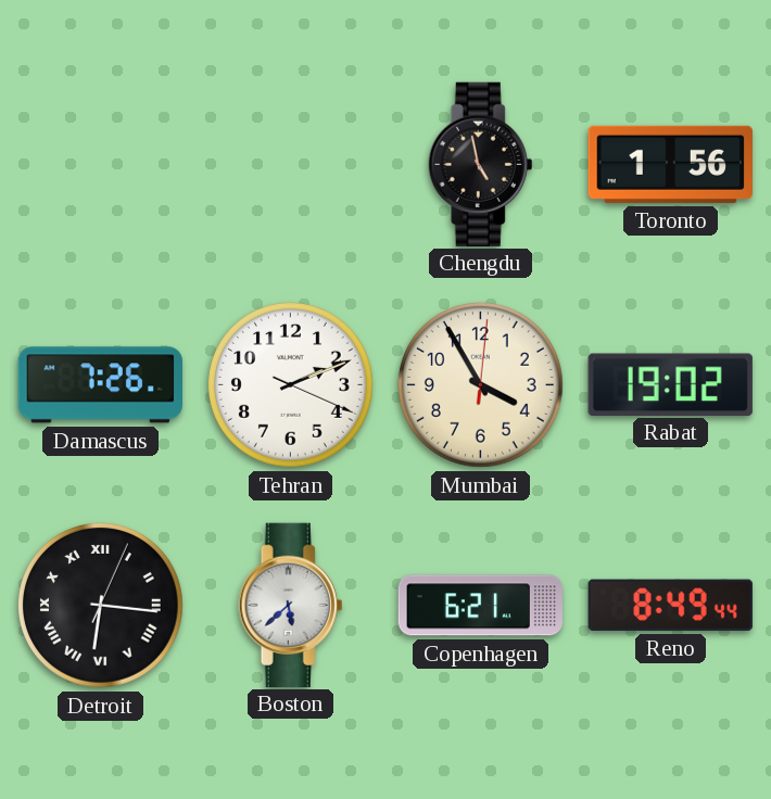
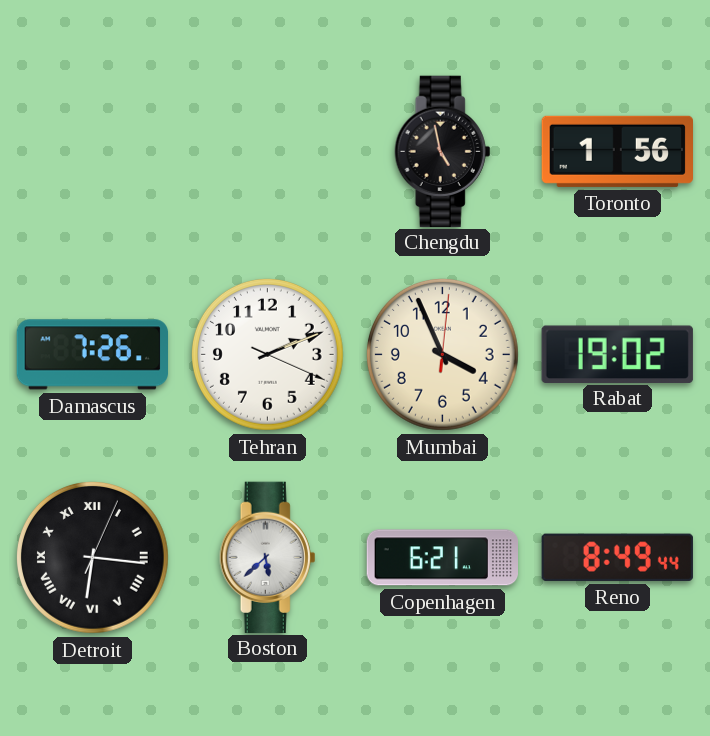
Mumbai: 3:55 -> 3:56 (442, 354)
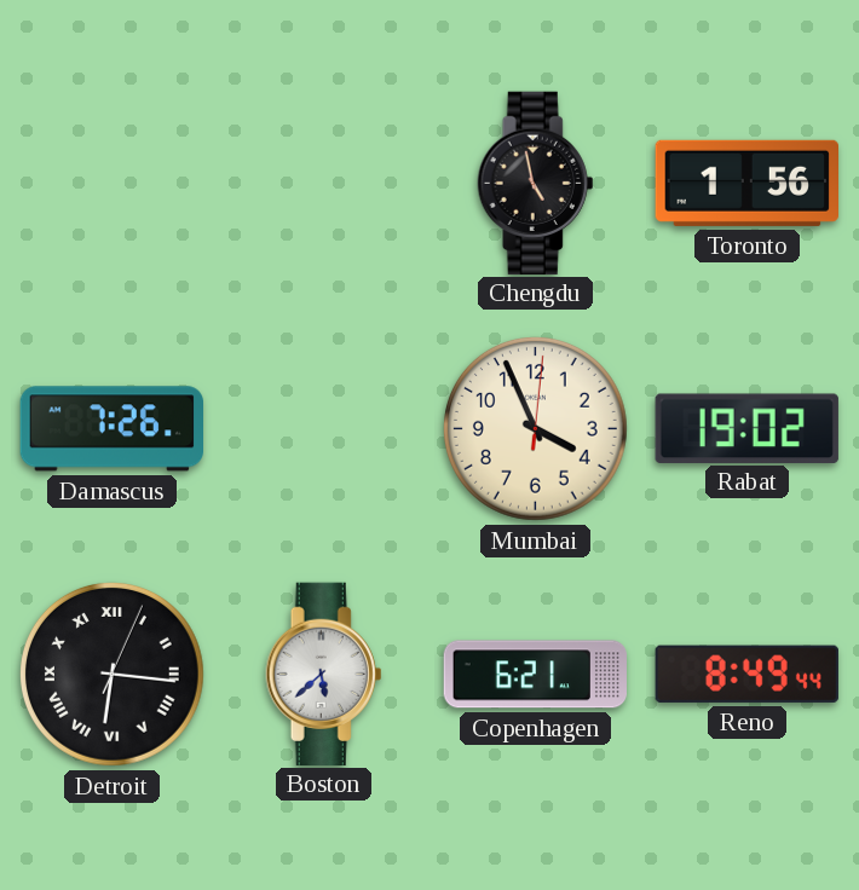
Tehran: 2:11 -> none (267, 354)
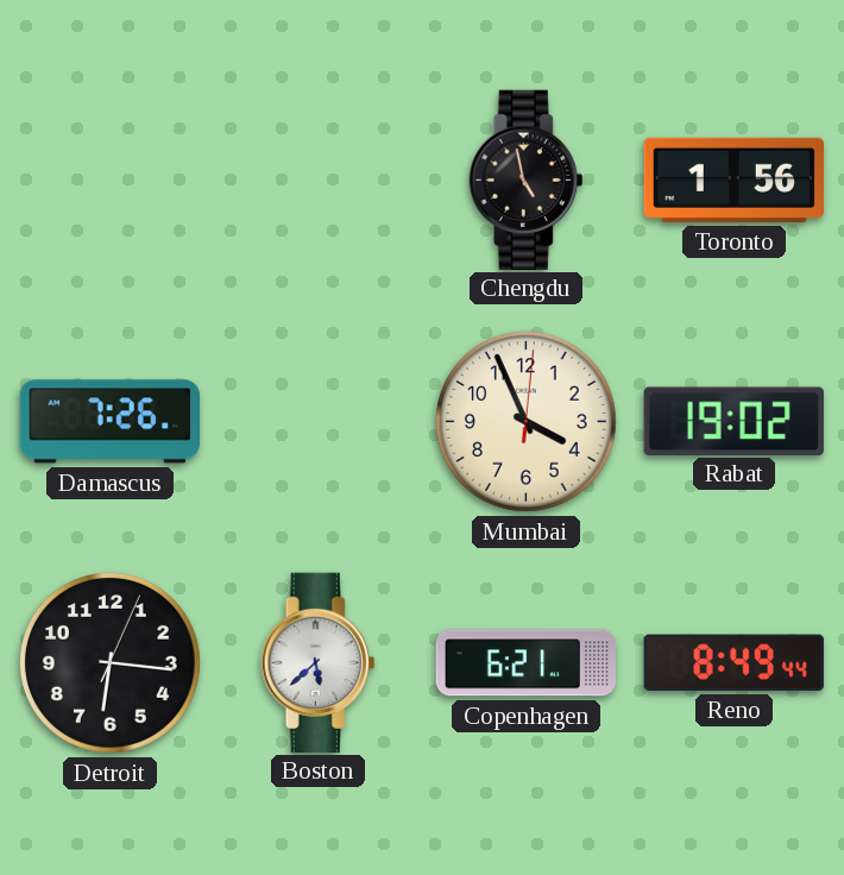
Detroit numerals: Roman -> Arabic (109, 662)
